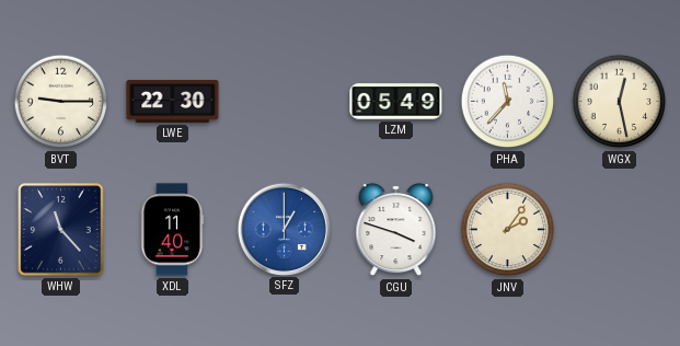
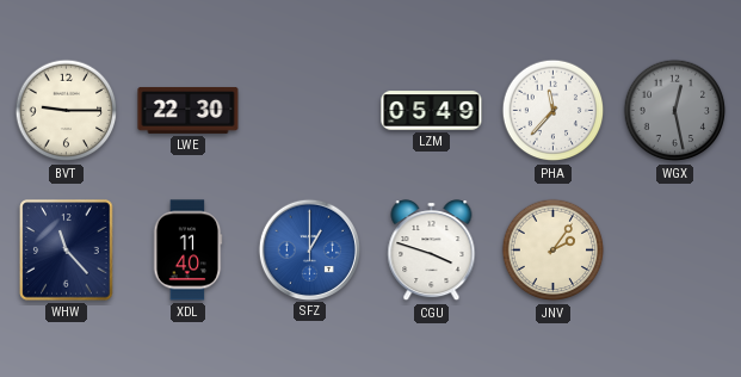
WGX dial: cream -> grey (675, 111)
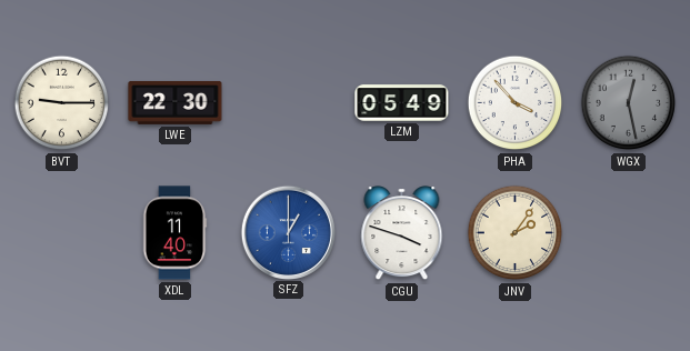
PHA: 11:37 -> 3:53 (516, 103)
WHW: 11:23 -> none (67, 251)
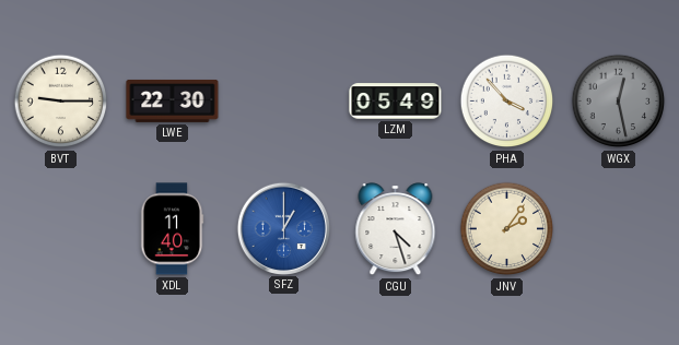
CGU: 3:48 -> 4:27 (396, 229)
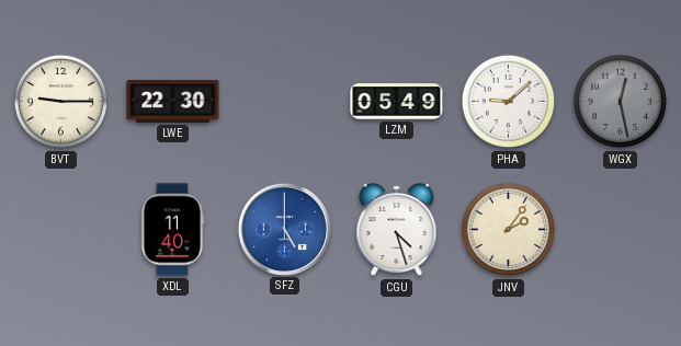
PHA: 3:53 -> 9:08 (509, 102)
SFZ: 1:00 -> 5:00 (284, 229)
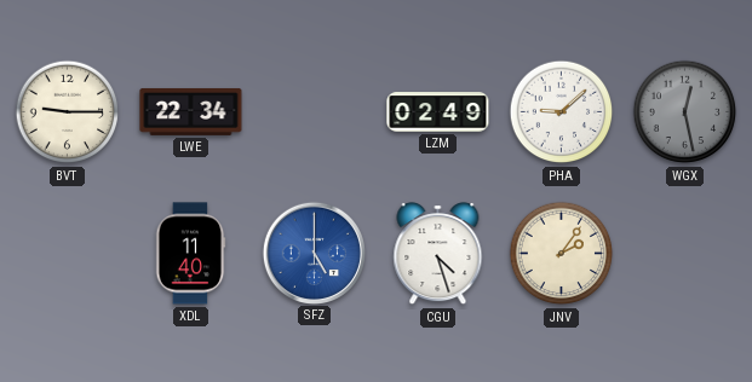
LWE: 22:30 -> 22:34 (191, 111)
LZM: 05:49 -> 02:49 (438, 112)
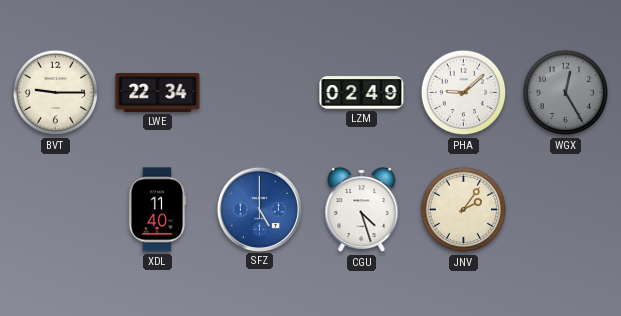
WGX: 12:28 -> 12:25 (566, 93)
